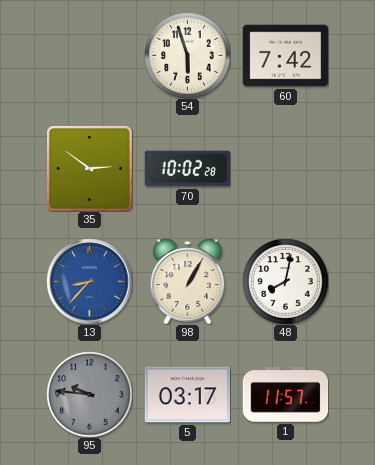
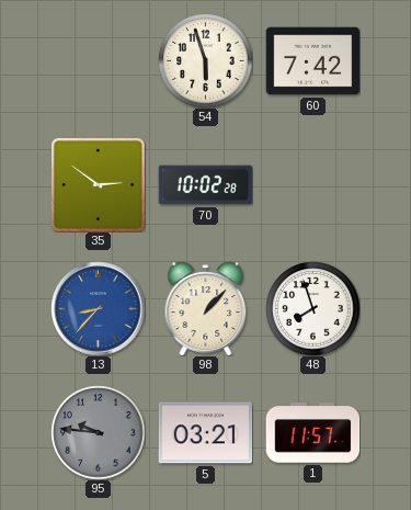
98: 1:05 -> 1:07 (206, 308)
48: 8:02 -> 7:57 (312, 308)
5: 03:17 -> 03:21 (205, 433)
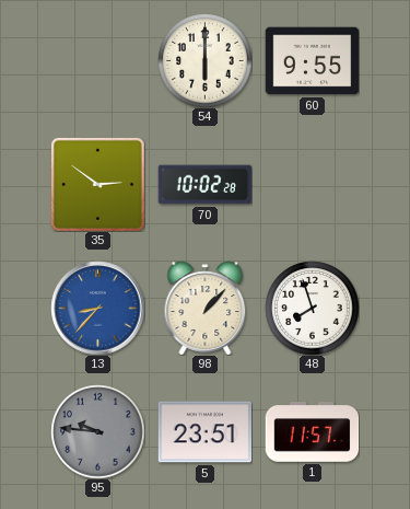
54: 5:57 -> 6:00 (204, 60)
60: 7:42 -> 9:55 (312, 61)
5: 03:21 -> 23:51 (204, 432)
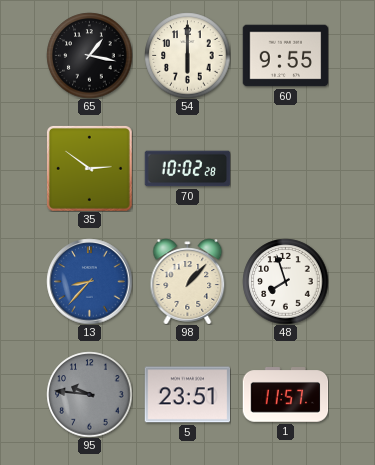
65: none -> 1:17 (89, 55)
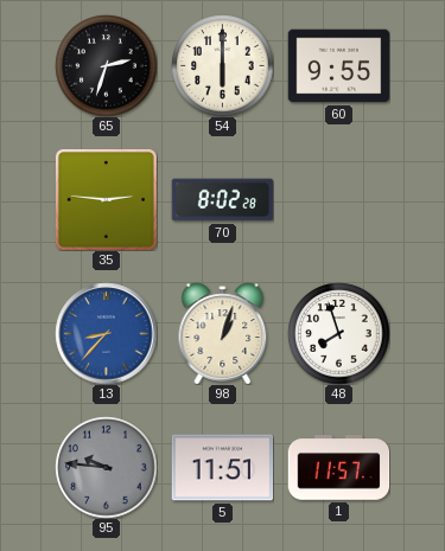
65: 1:17 -> 2:33 (106, 65)
35: 2:51 -> 2:46 (106, 199)
70: 10:02 -> 8:02 (222, 200)
98: 1:07 -> 1:03 (223, 333)
5: 23:51 -> 11:51 (222, 468)
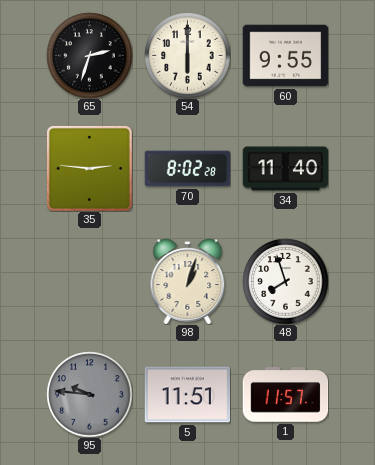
34: none -> 11:40 (285, 169)
13: 8:37 -> none (106, 333)
